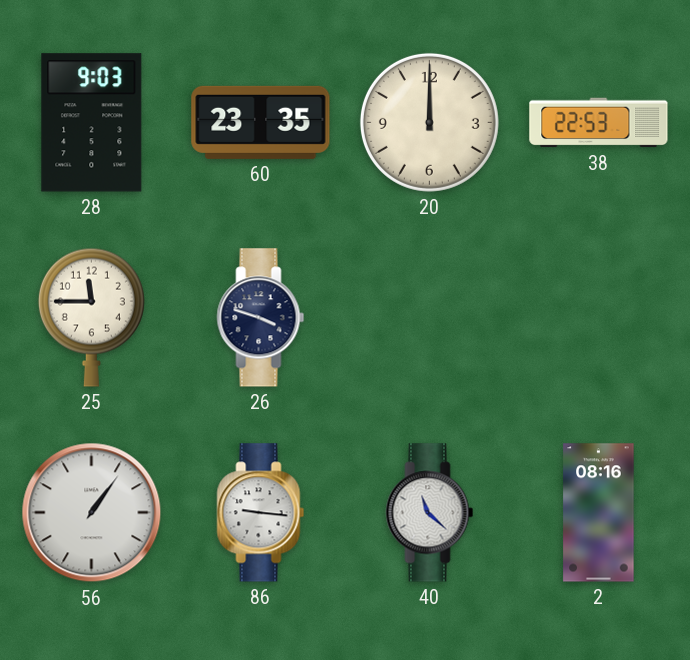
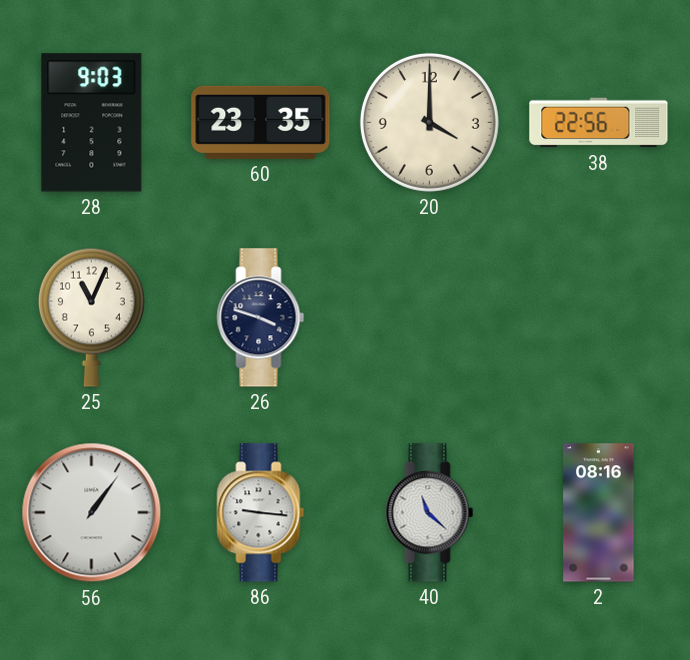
20: 12:00 -> 4:00 (429, 122)
38: 22:53 -> 22:56 (599, 123)
25: 11:45 -> 11:04 (91, 317)
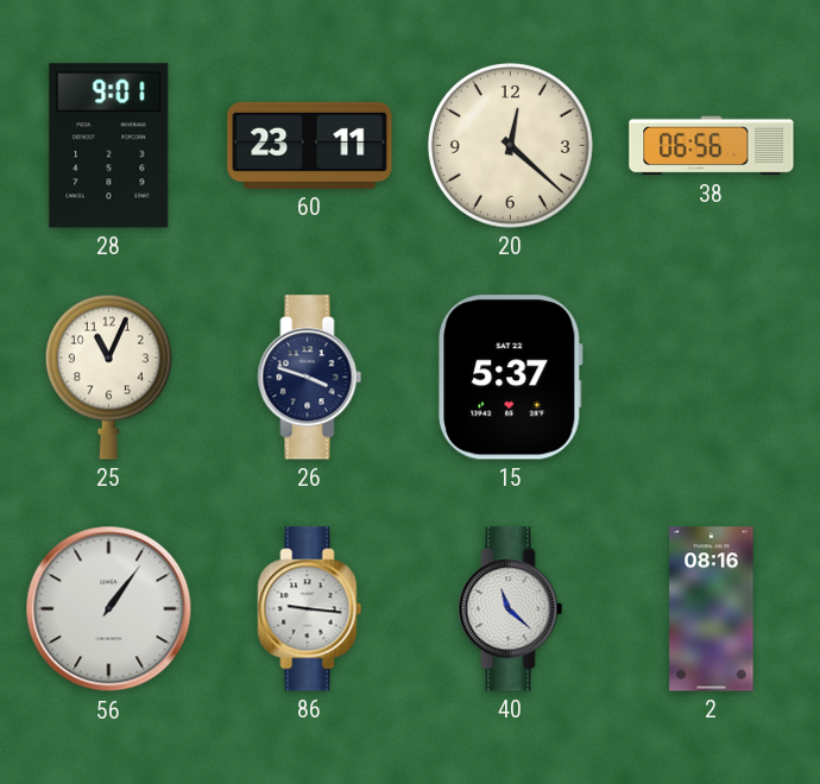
28: 9:03 -> 9:01 (109, 146)
60: 23:35 -> 23:11 (310, 145)
20: 4:00 -> 12:22 (510, 145)
38: 22:56 -> 06:56 (712, 146)
15: none -> 5:37 (511, 378)
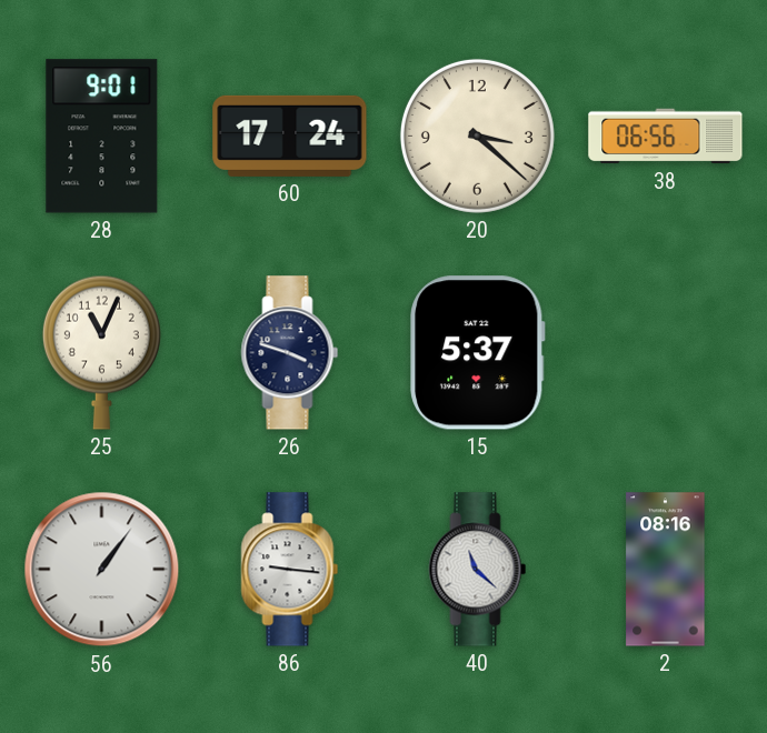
60: 23:11 -> 17:24 (290, 135)
20: 12:22 -> 3:22 (477, 135)
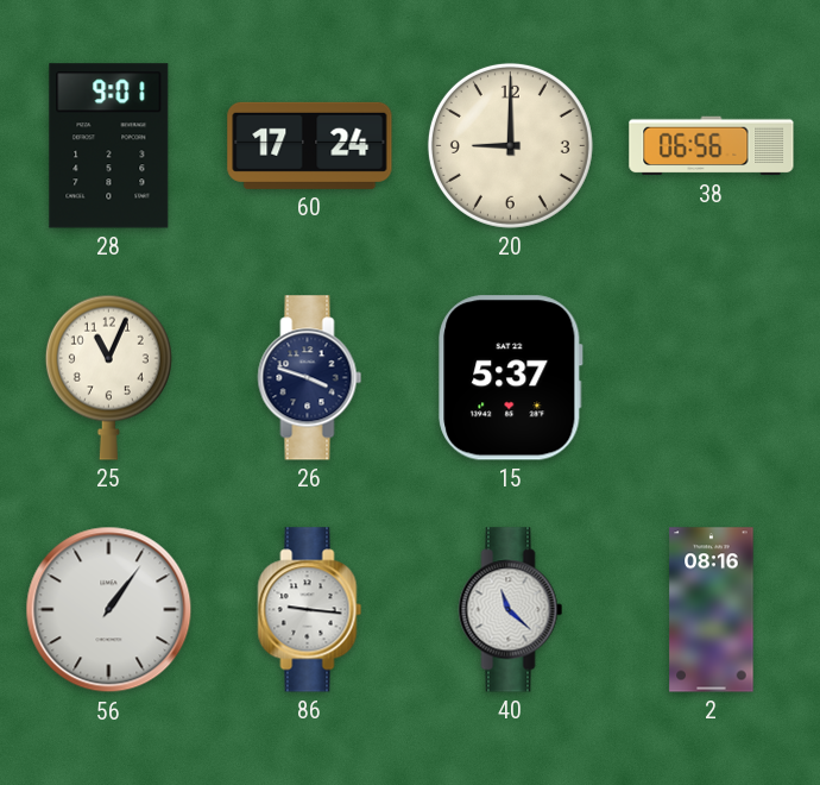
20: 3:22 -> 9:00 (510, 145)
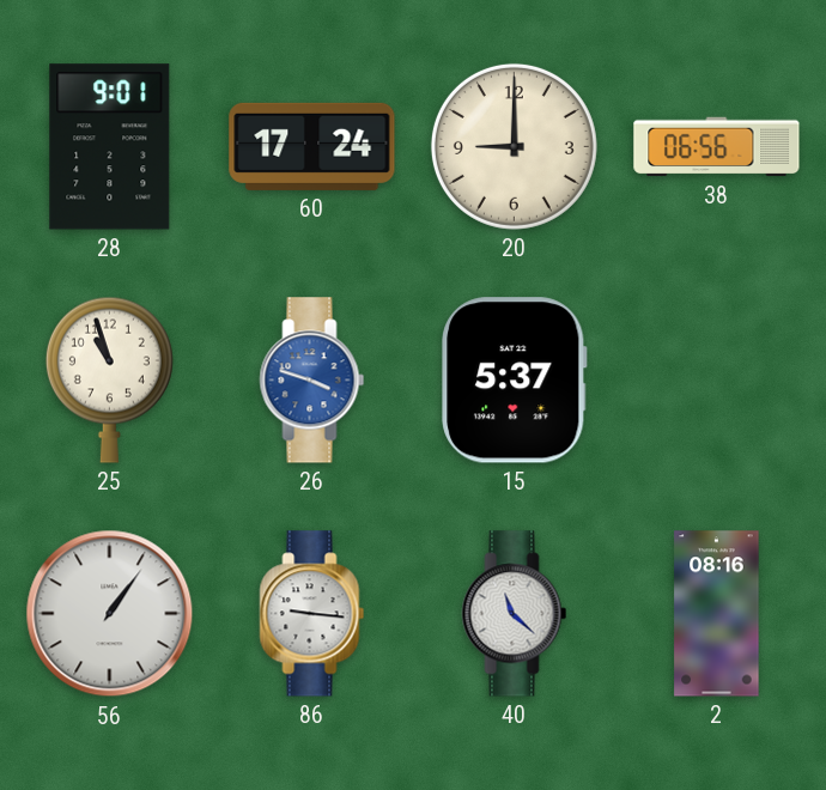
25: 11:04 -> 10:57 (109, 379)
26 dial: navy -> blue (312, 381)
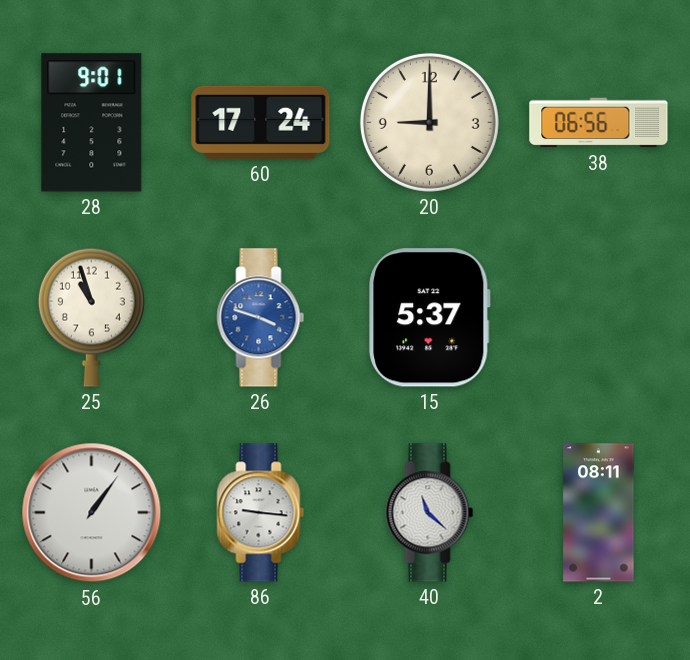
2: 08:16 -> 08:11 (599, 513)
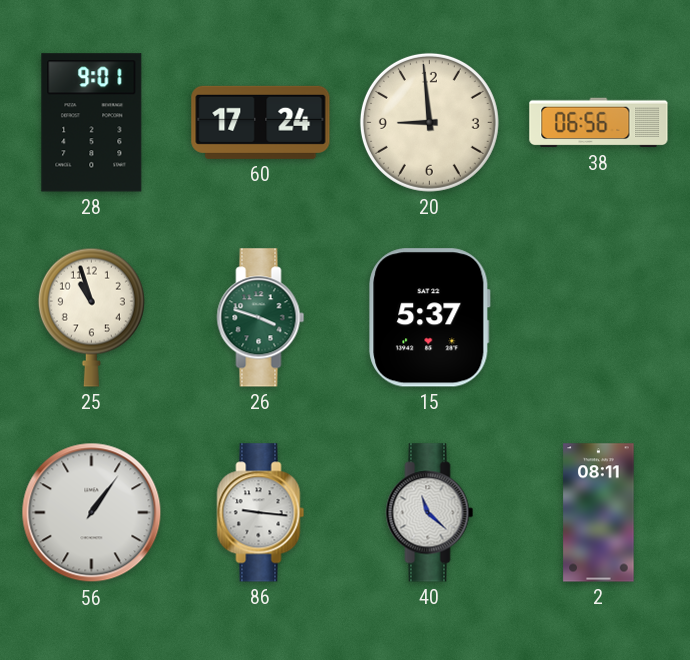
20: 9:00 -> 8:59 (429, 122)
26 dial: blue -> green (261, 318)
